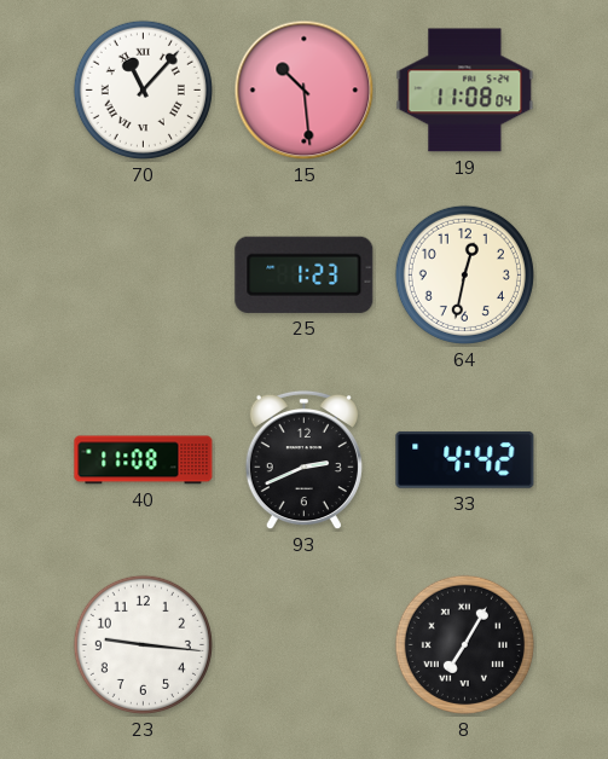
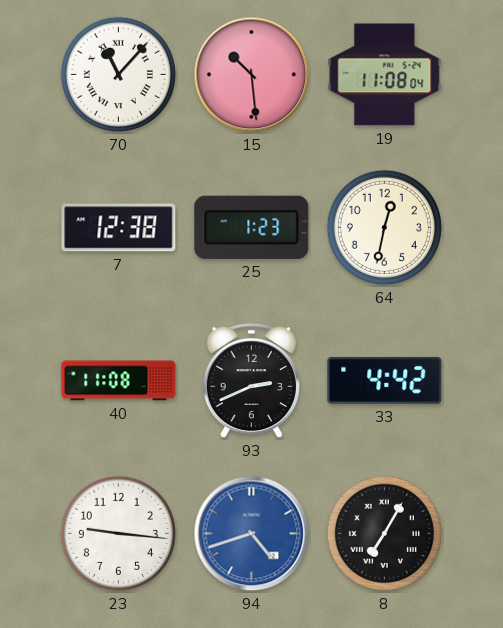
7: none -> 12:38 (119, 228)
94: none -> 4:42 (252, 534)
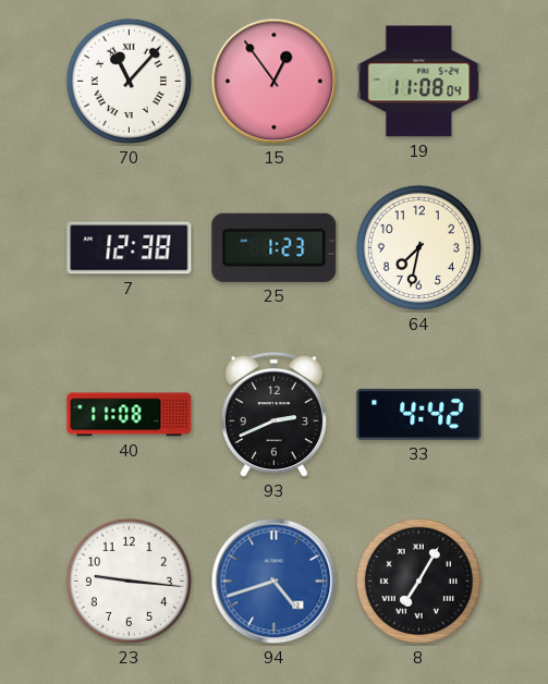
15: 10:29 -> 12:54 (275, 82)
64: 12:32 -> 7:32 (418, 247)
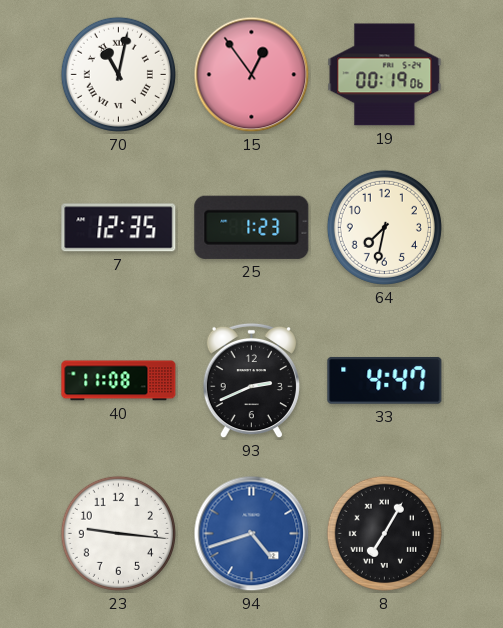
70: 11:07 -> 11:02 (118, 74)
19: 11:08 -> 00:19 (385, 75)
7: 12:38 -> 12:35 (119, 228)
33: 4:42 -> 4:47 (385, 381)
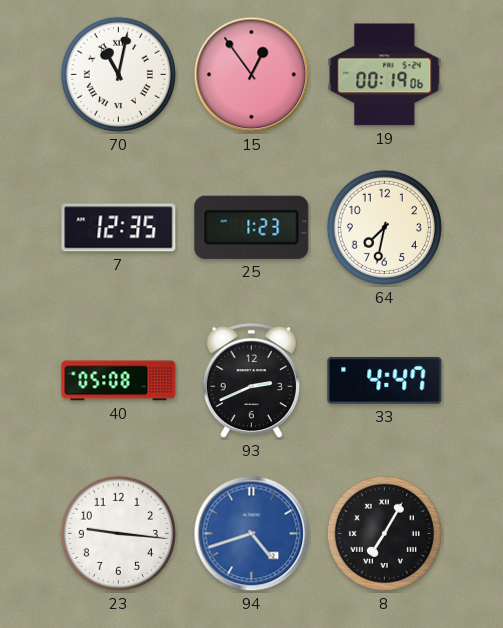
40: 11:08 -> 05:08 (119, 381)
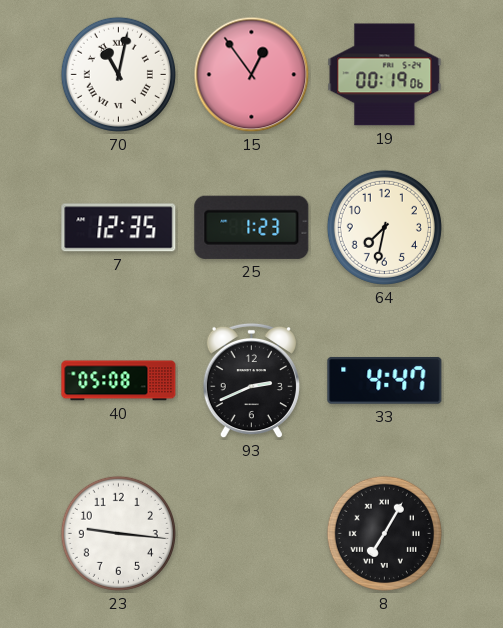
94: 4:42 -> none (252, 534)
